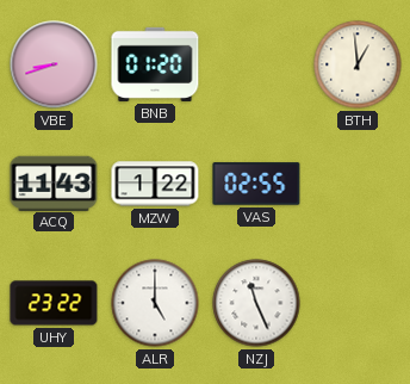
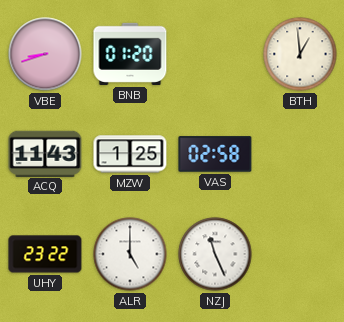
MZW: 1:22 -> 1:25 (130, 154)
VAS: 02:55 -> 02:58 (215, 154)
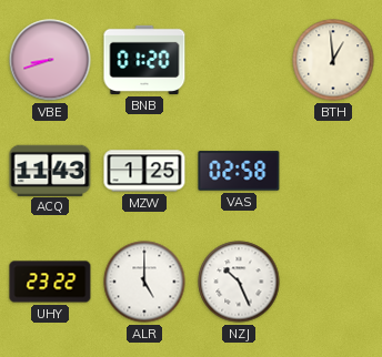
NZJ: 11:26 -> 10:26 (239, 282)
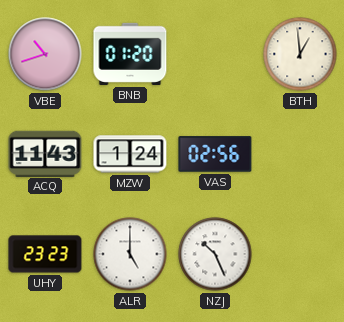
VBE: 8:42 -> 10:42 (45, 54)
MZW: 1:25 -> 1:24 (130, 154)
VAS: 02:58 -> 02:56 (215, 154)
UHY: 23:22 -> 23:23 (45, 254)
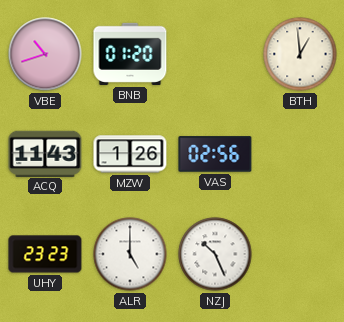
MZW: 1:24 -> 1:26 (130, 154)
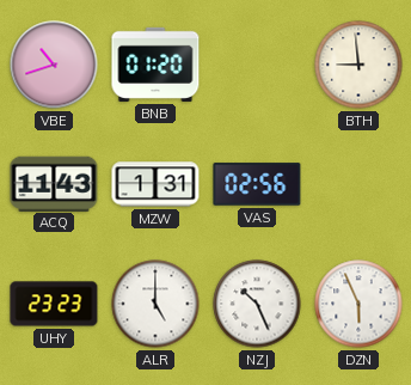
BTH: 12:59 -> 8:59 (358, 65)
MZW: 1:26 -> 1:31 (155, 184)
DZN: none -> 5:56 (358, 304)
